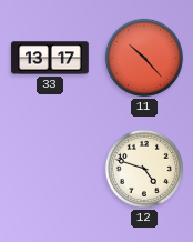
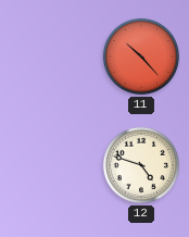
33: 13:17 -> none (50, 58)
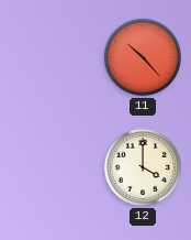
12: 4:48 -> 4:00 (143, 167)
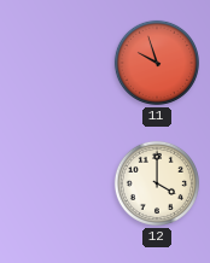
11: 10:23 -> 9:57 (157, 63)
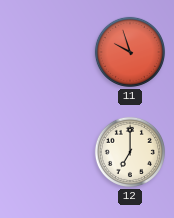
12: 4:00 -> 7:00 (130, 152)
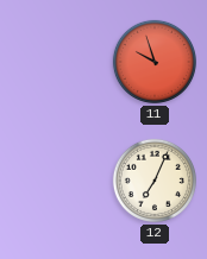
12: 7:00 -> 7:04 (155, 181)
